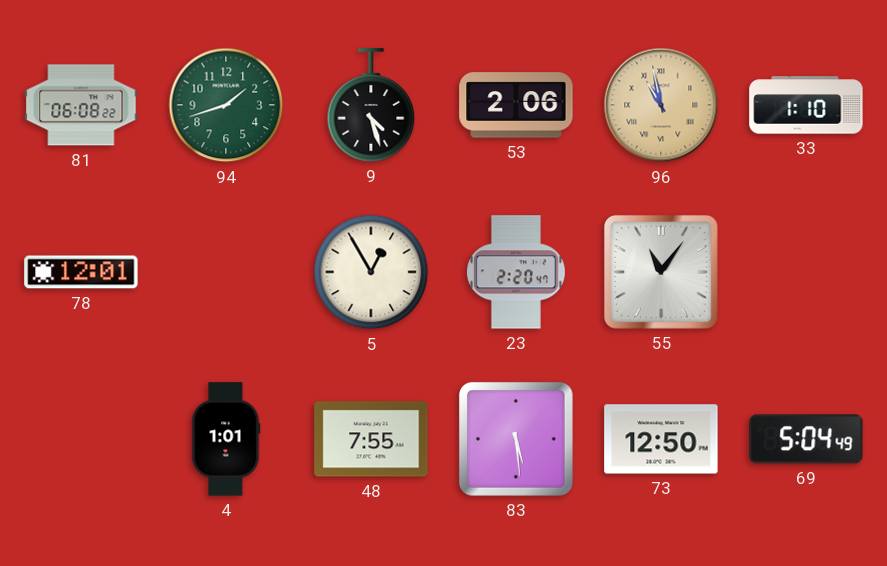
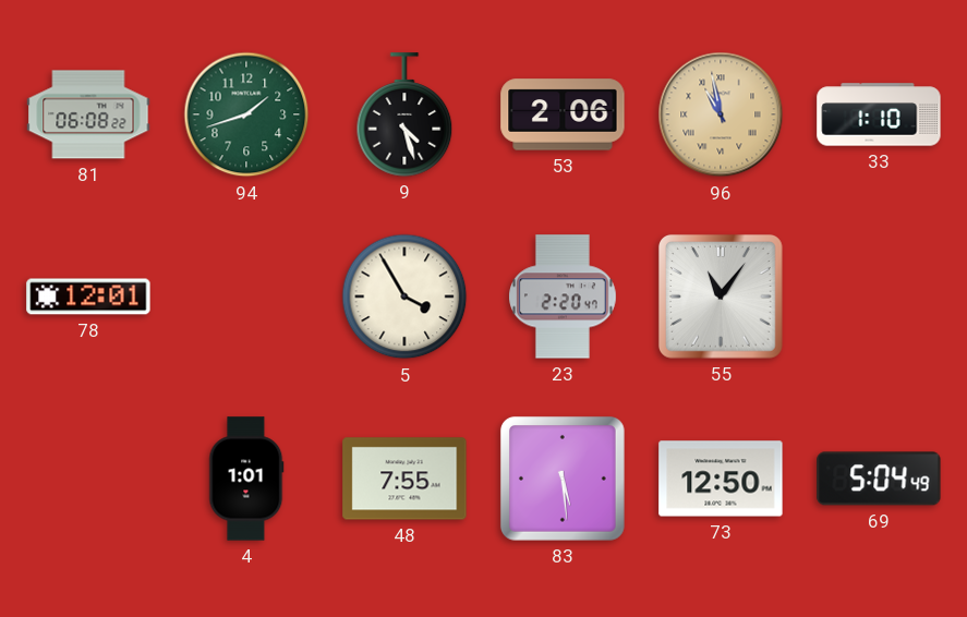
5: 12:55 -> 3:55 (404, 297)
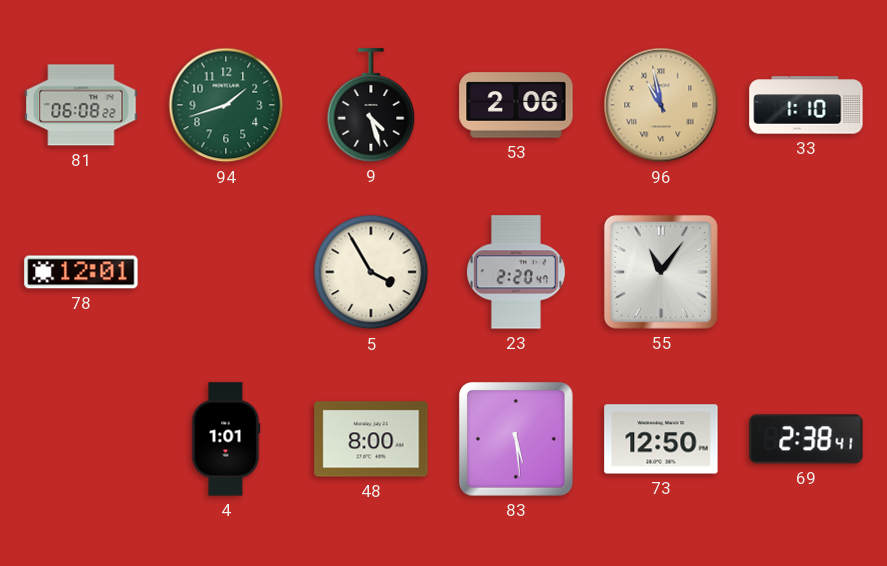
48: 7:55 -> 8:00 (371, 439)
69: 5:04 -> 2:38 (806, 439)
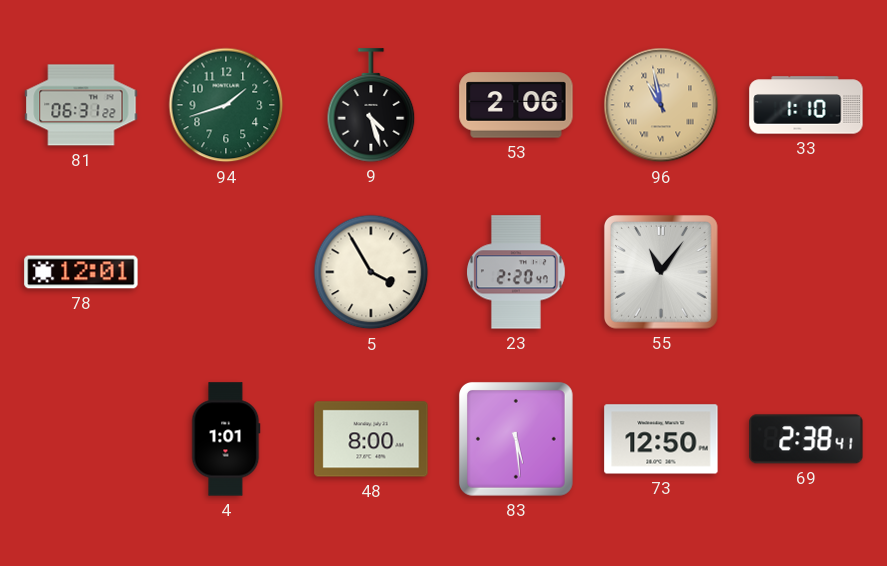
81: 06:08 -> 06:31 (81, 105)
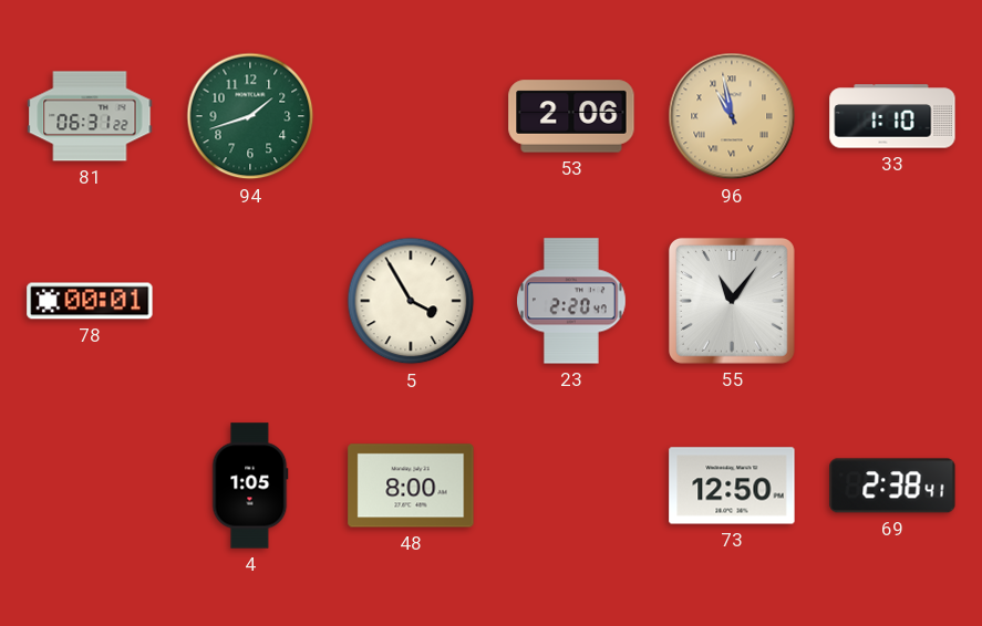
9: 4:27 -> none (371, 105)
78: 12:01 -> 00:01 (90, 301)
4: 1:01 -> 1:05 (250, 486)
83: 5:29 -> none (516, 439)
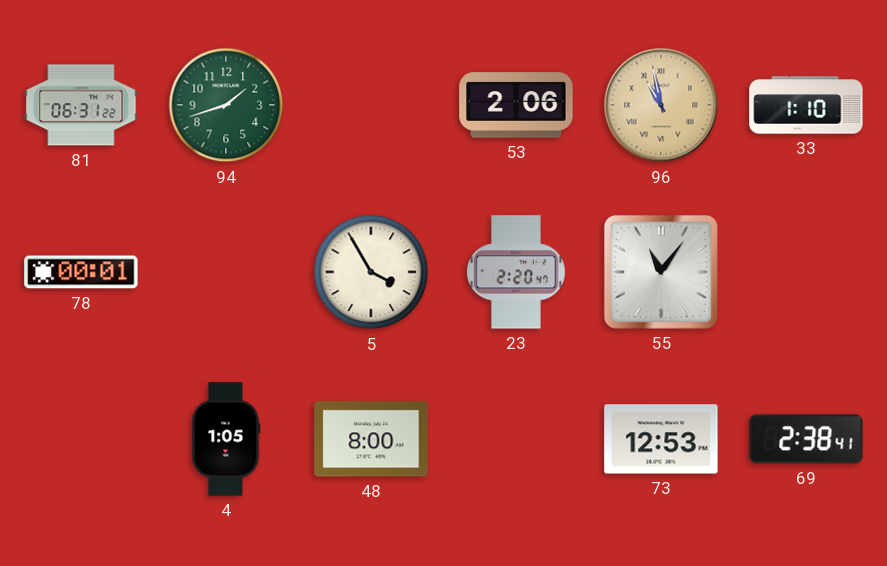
73: 12:50 -> 12:53 (661, 439)
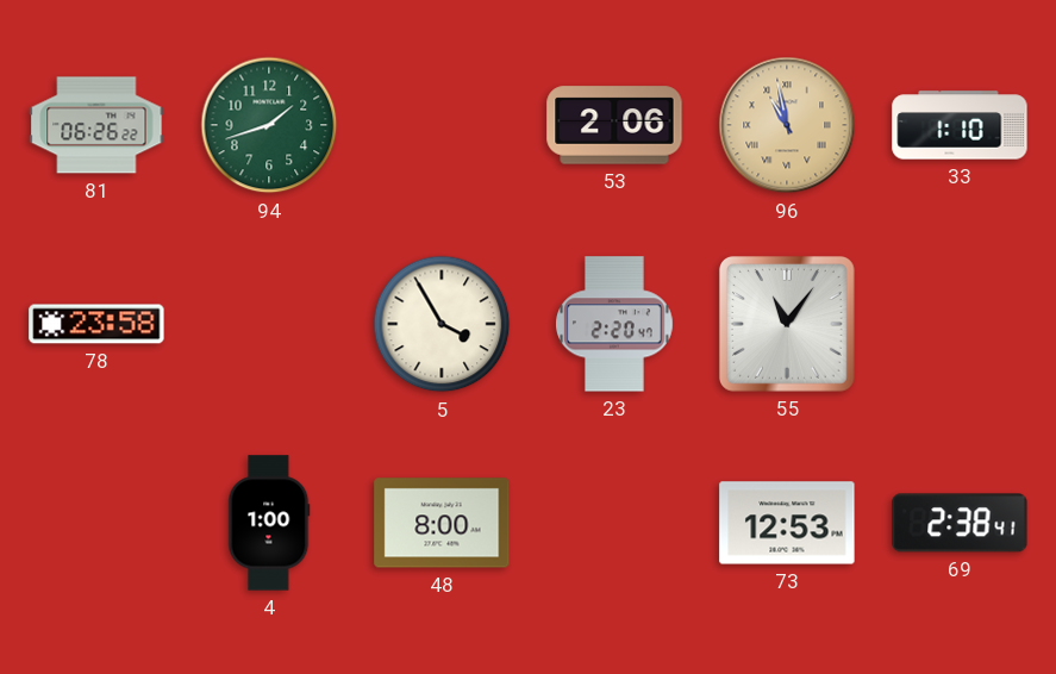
81: 06:31 -> 06:26 (96, 125)
78: 00:01 -> 23:58 (96, 324)
4: 1:05 -> 1:00 (269, 523)
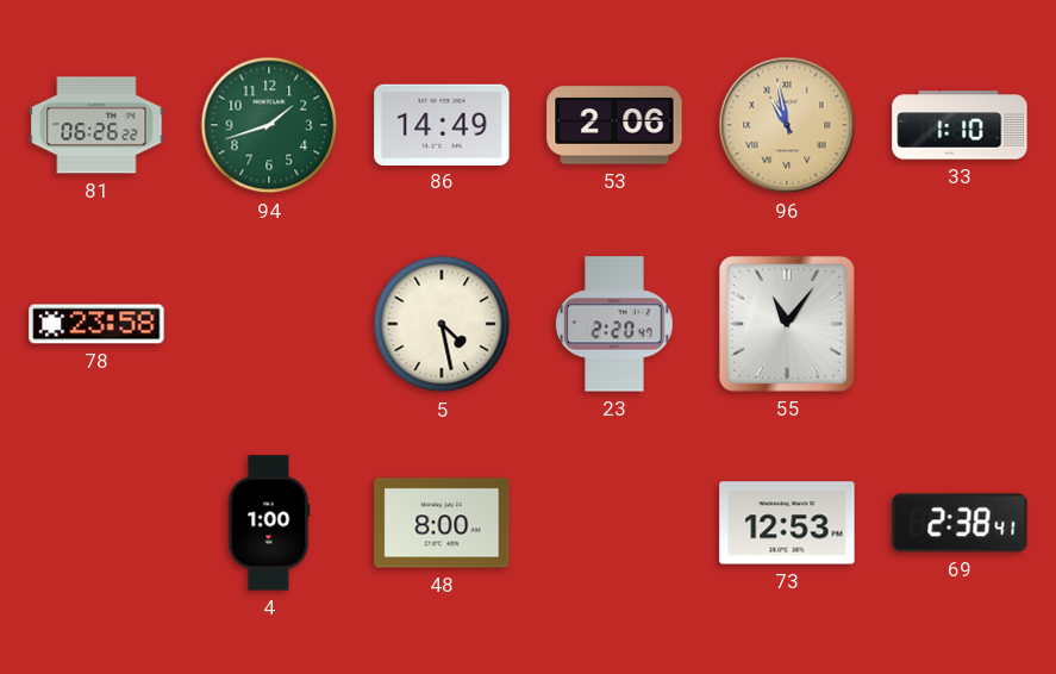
86: none -> 14:49 (442, 124)
5: 3:55 -> 4:28 (442, 324)
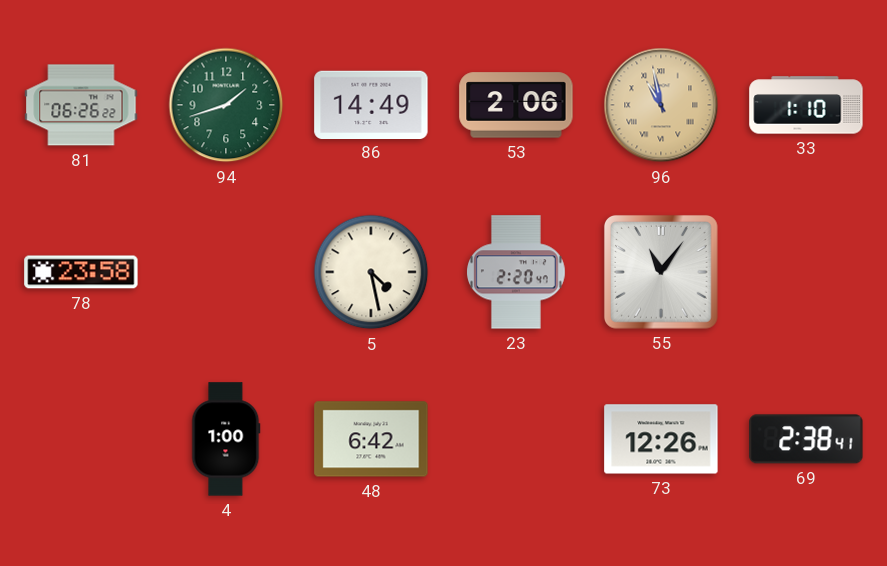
48: 8:00 -> 6:42 (371, 439)
73: 12:53 -> 12:26 (661, 439)
